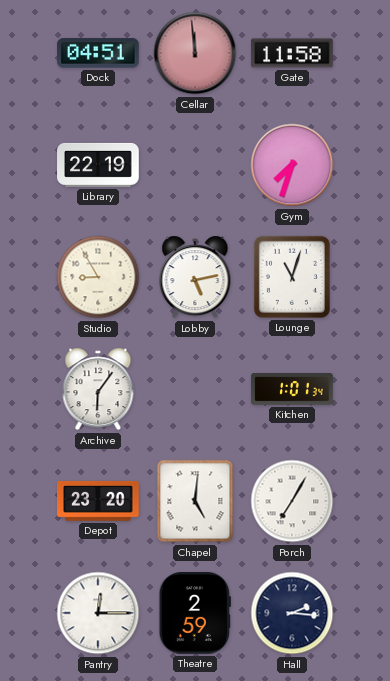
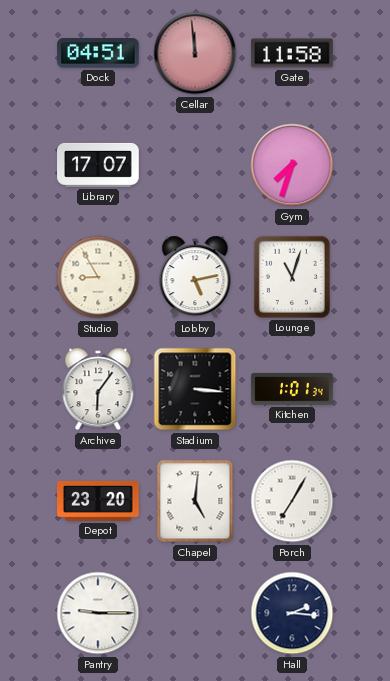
Library: 22:19 -> 17:07 (98, 165)
Stadium: none -> 3:16 (195, 389)
Pantry: 12:15 -> 9:15 (98, 613)
Theatre: 2:59 -> none (195, 613)
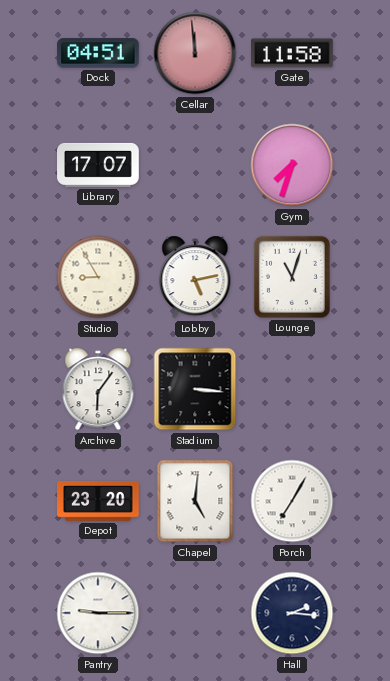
Kitchen: 1:01 -> none (292, 389)
